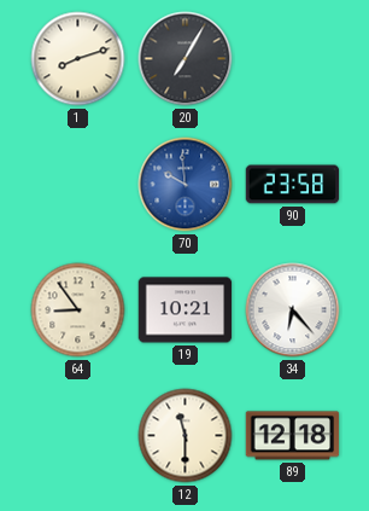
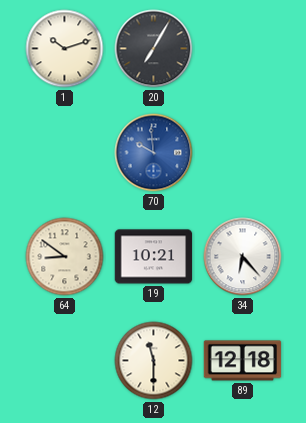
1: 8:12 -> 10:12 (65, 49)
90: 23:58 -> none (293, 185)
64: 8:54 -> 8:51 (65, 257)
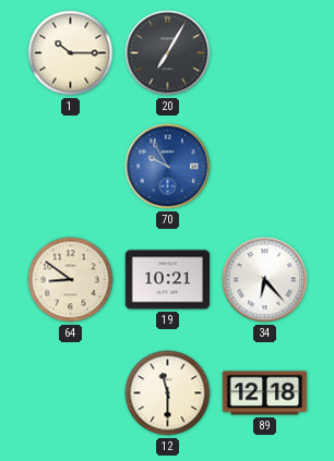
1: 10:12 -> 10:15 (71, 53)
70: 9:59 -> 9:55 (168, 167)
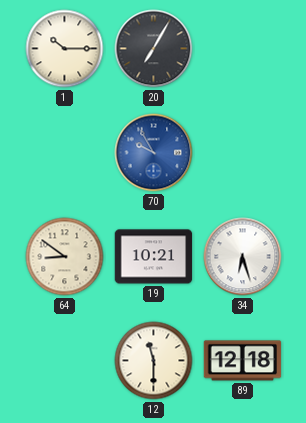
34: 6:23 -> 6:27 (243, 257)
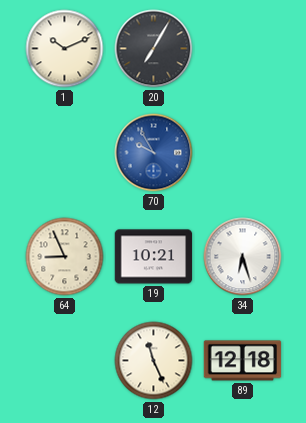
1: 10:15 -> 10:11 (65, 49)
64: 8:51 -> 8:56 (65, 257)
12: 11:30 -> 11:26 (154, 361)
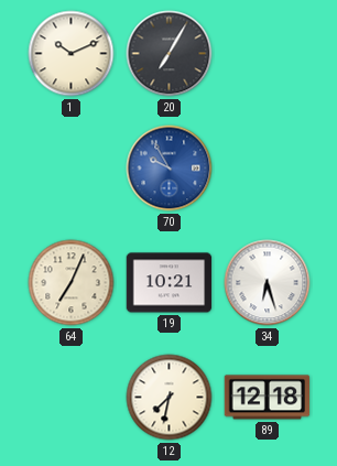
64: 8:56 -> 7:04 (72, 283)
12: 11:26 -> 7:32 (170, 398)
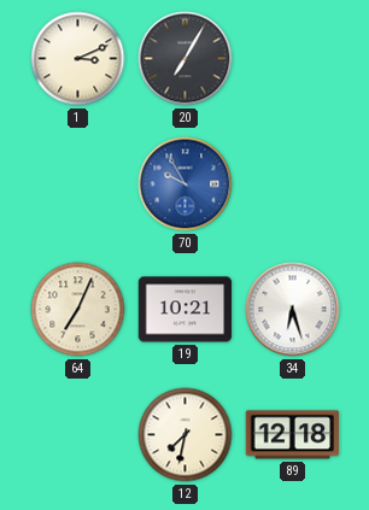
1: 10:11 -> 3:11 (78, 59)
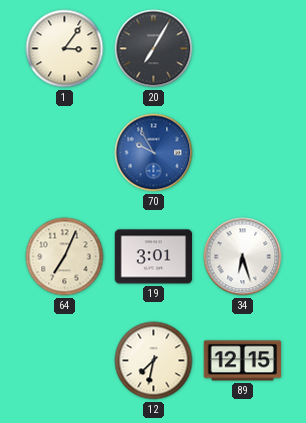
1: 3:11 -> 3:06 (65, 49)
19: 10:21 -> 3:01 (154, 257)
89: 12:18 -> 12:15 (243, 361)
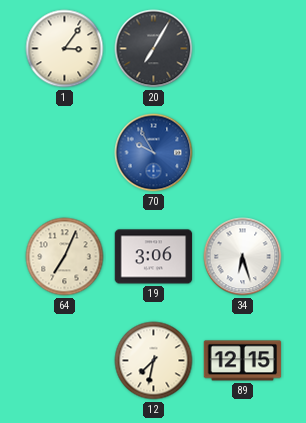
19: 3:01 -> 3:06 (154, 257)
